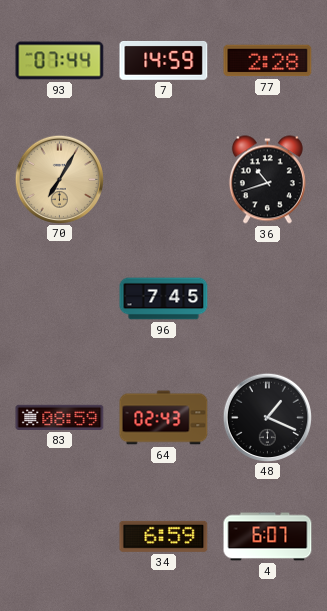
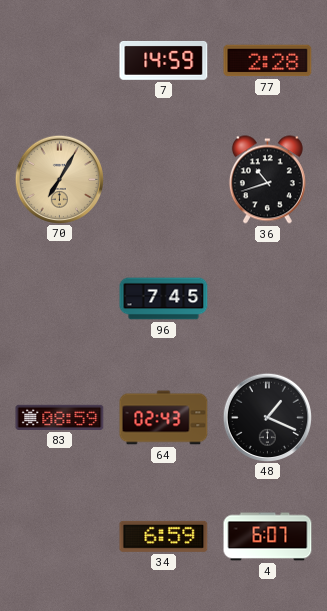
93: 07:44 -> none (60, 61)
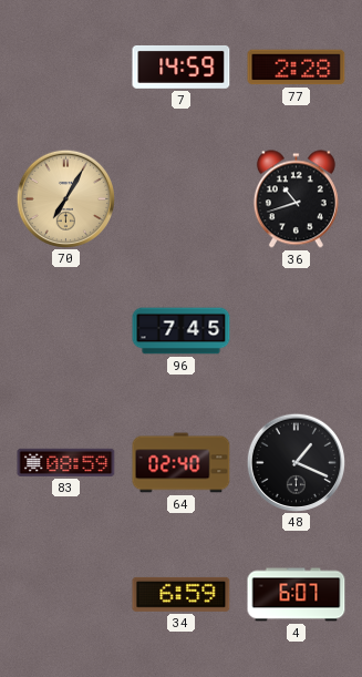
64: 02:43 -> 02:40 (182, 463)
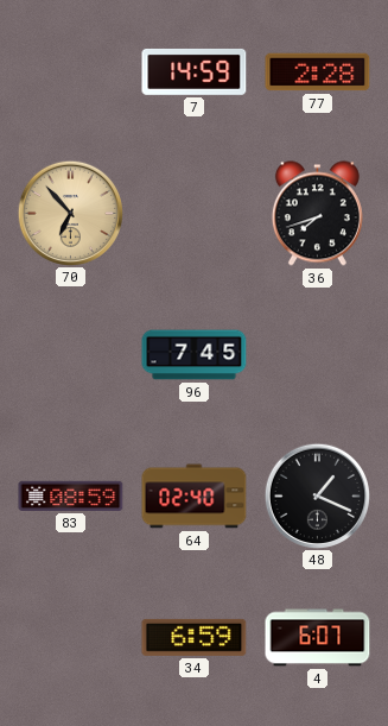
70: 7:05 -> 6:53 (70, 213)
36: 10:42 -> 7:42 (317, 214)
